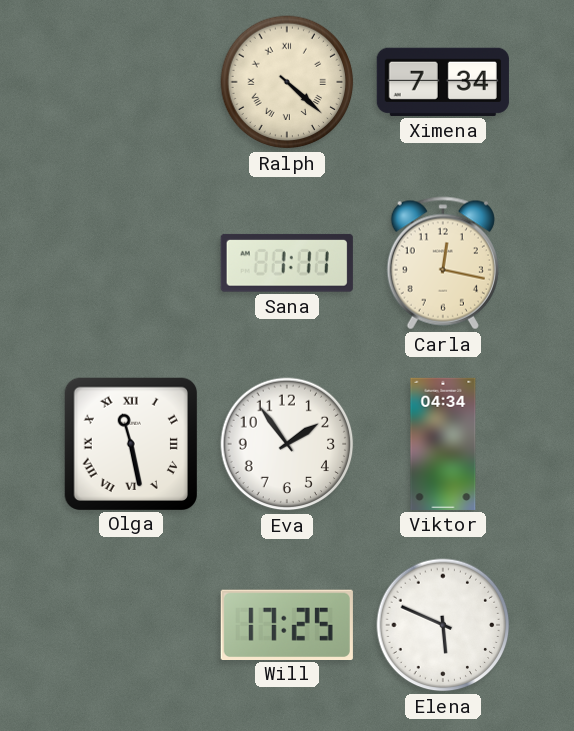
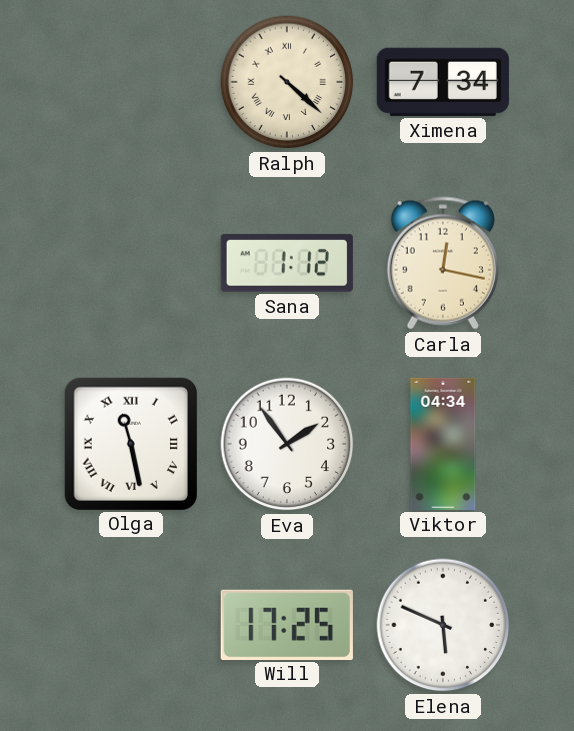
Sana: 1:11 -> 1:12 (287, 263)
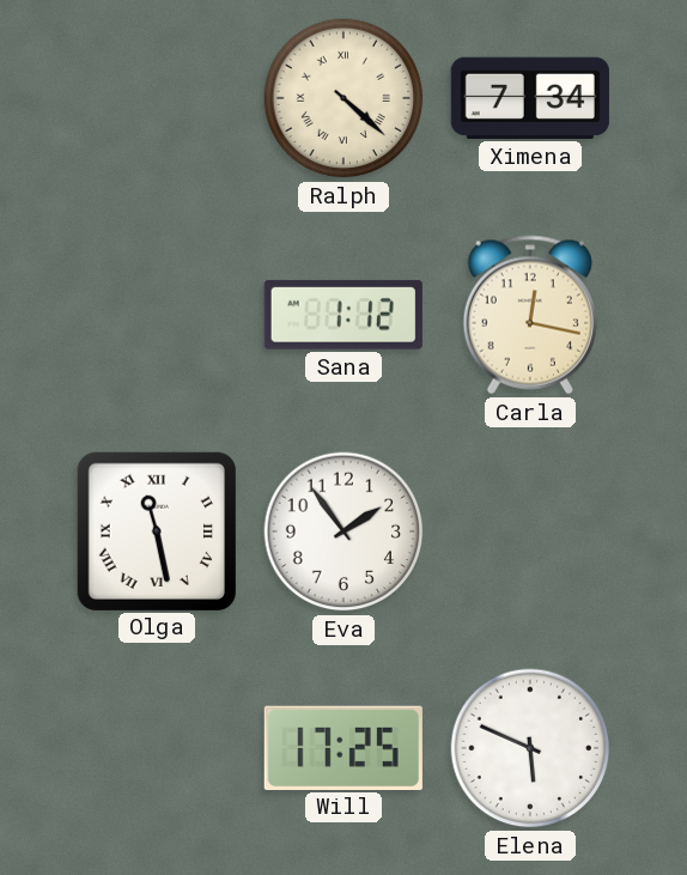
Viktor: 04:34 -> none (443, 444)
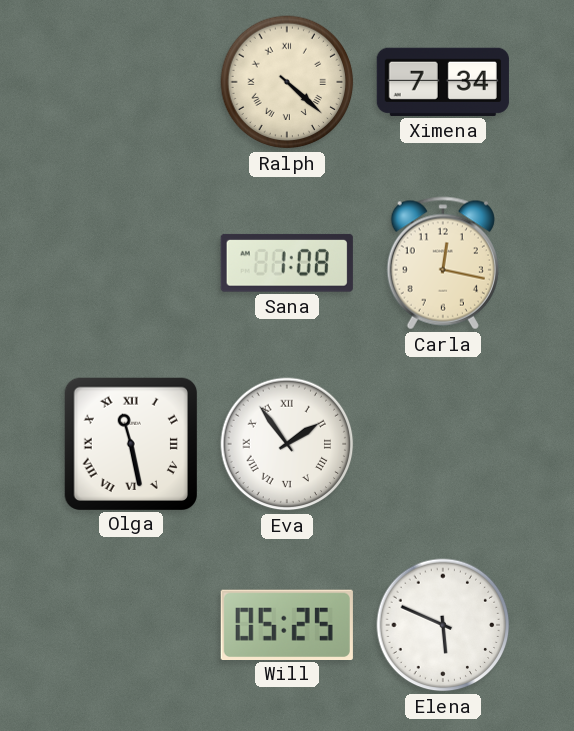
Sana: 1:12 -> 1:08 (287, 263)
Eva numerals: Arabic -> Roman (287, 444)
Will: 17:25 -> 05:25 (287, 624)
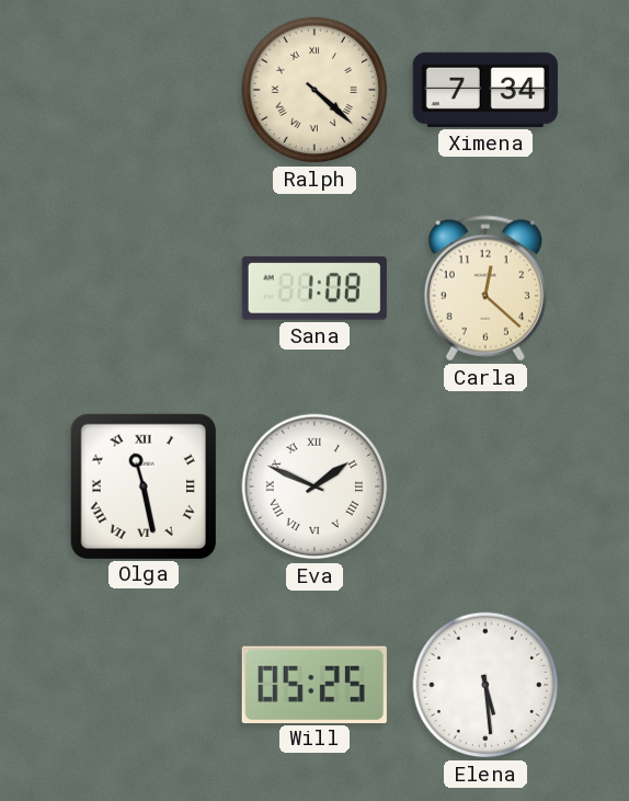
Carla: 12:17 -> 12:22 (485, 288)
Eva: 1:54 -> 1:49 (314, 487)
Elena: 5:49 -> 5:29 (485, 685)
